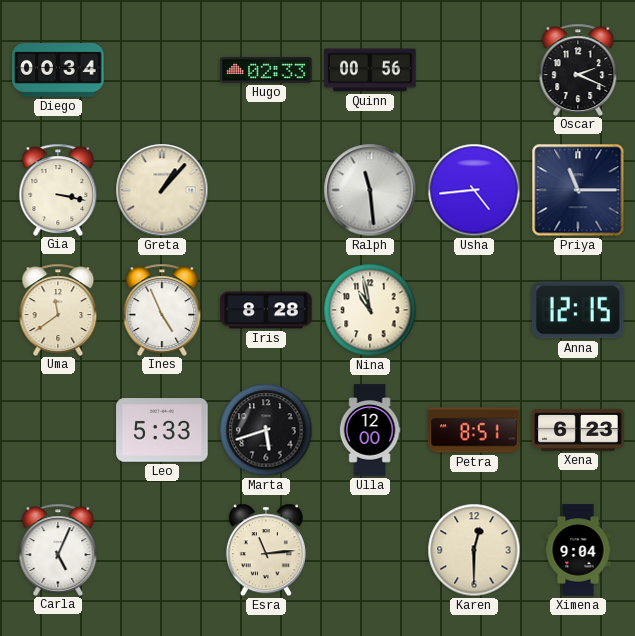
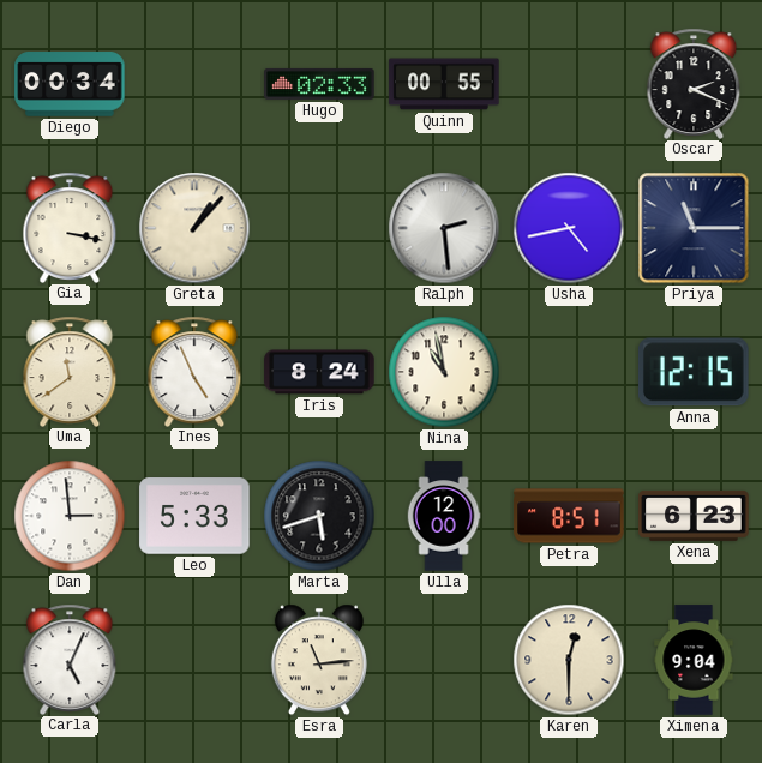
Quinn: 00:56 -> 00:55 (444, 84)
Ralph: 11:29 -> 2:29 (444, 228)
Usha: 4:44 -> 4:43 (569, 228)
Iris: 8:28 -> 8:24 (319, 372)
Dan: none -> 2:59 (70, 516)
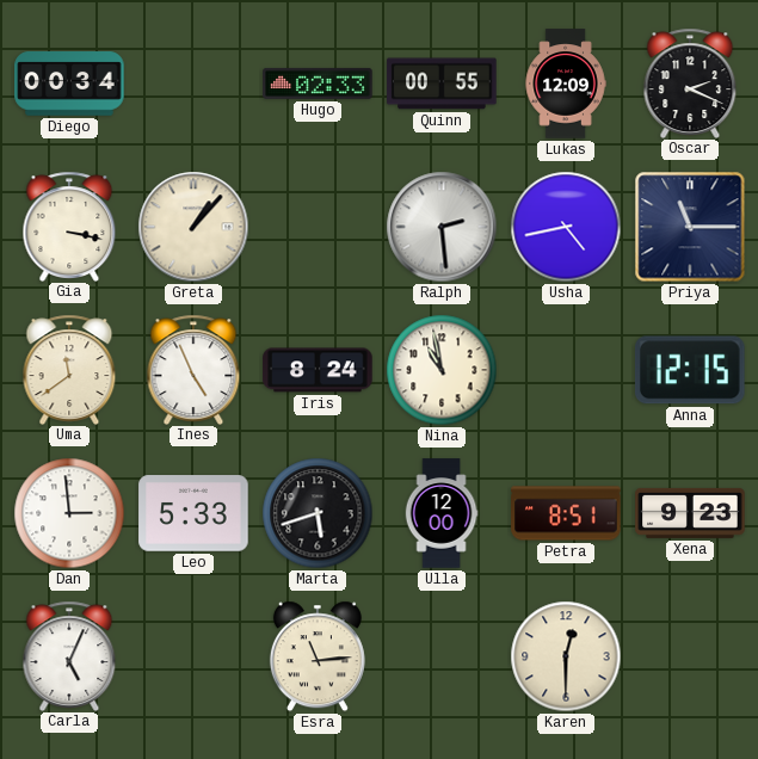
Lukas: none -> 12:09 (566, 84)
Xena: 6:23 -> 9:23 (690, 513)
Ximena: 9:04 -> none (694, 660)
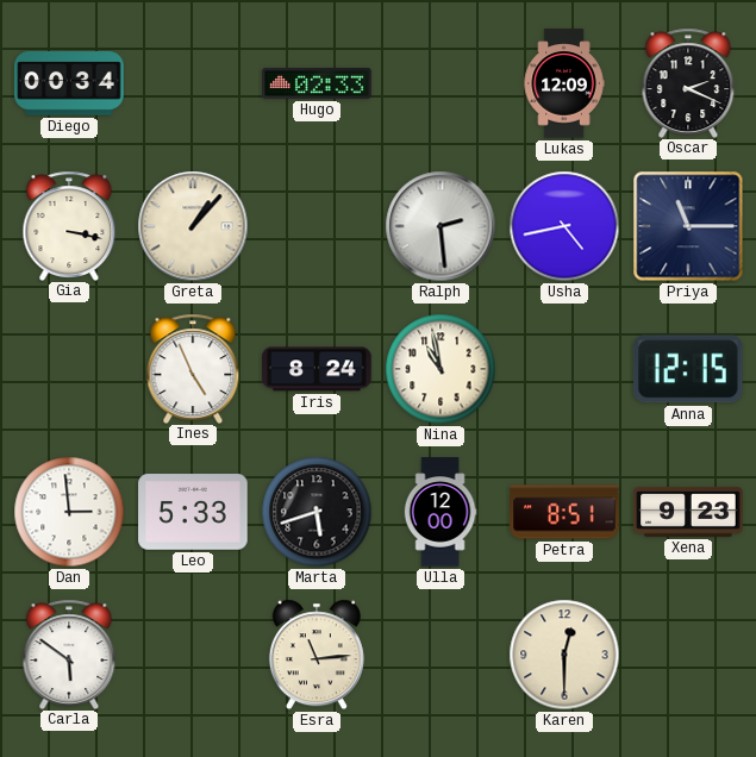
Quinn: 00:55 -> none (442, 84)
Uma: 11:39 -> none (69, 369)
Carla: 5:04 -> 5:51 (69, 653)
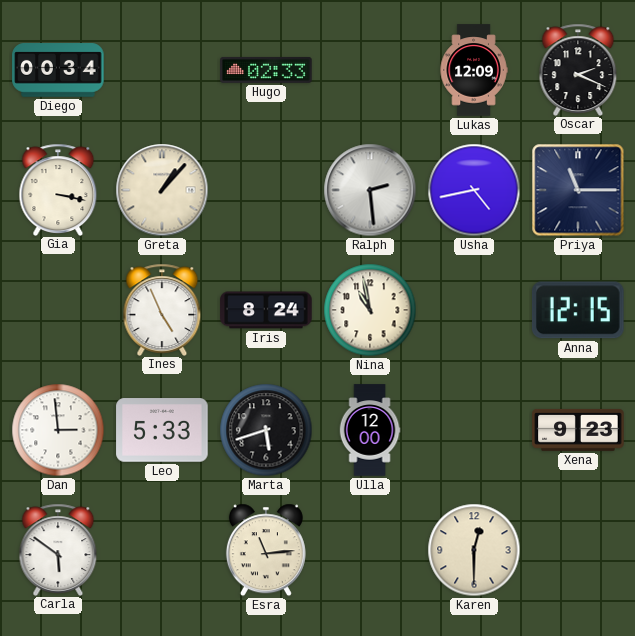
Petra: 8:51 -> none (564, 512)
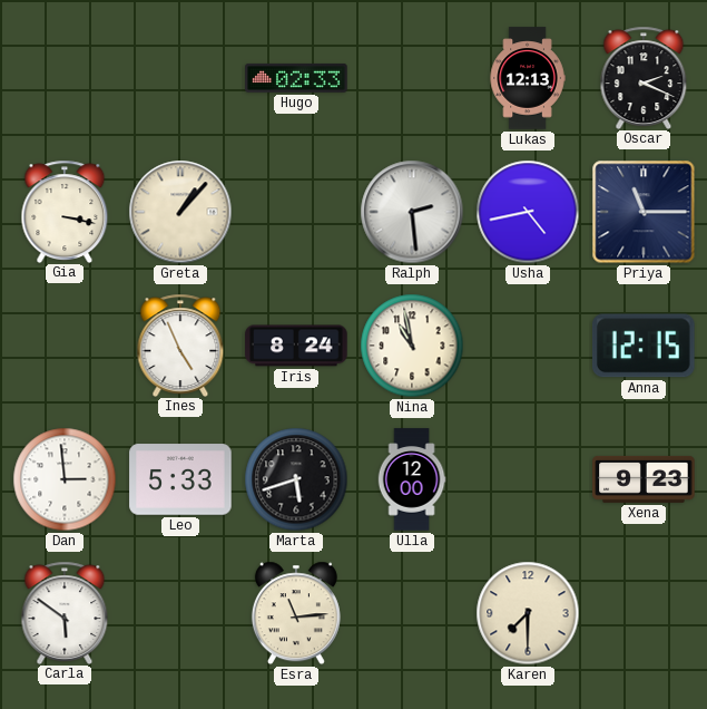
Diego: 00:34 -> none (58, 70)
Lukas: 12:09 -> 12:13 (528, 78)
Karen: 12:30 -> 7:30 (528, 613)
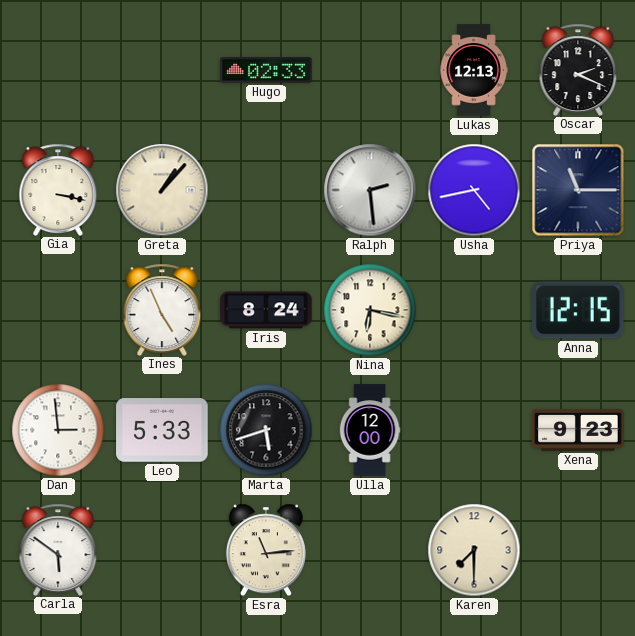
Nina: 10:58 -> 6:17 (370, 310)
